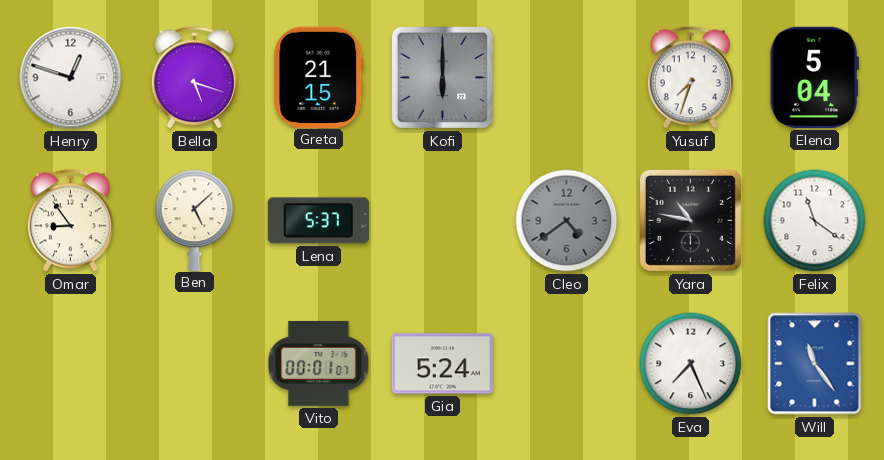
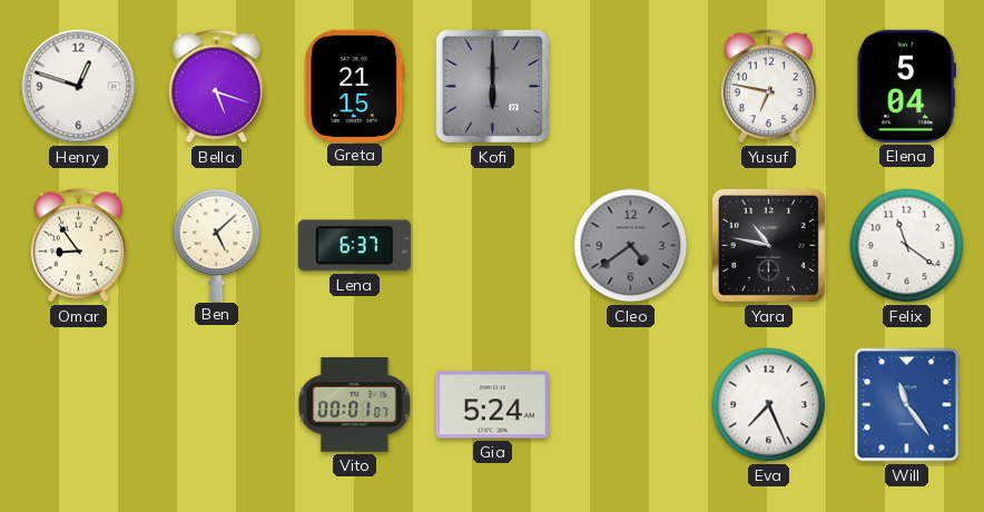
Yusuf: 7:33 -> 6:47 (768, 87)
Lena: 5:37 -> 6:37 (354, 246)
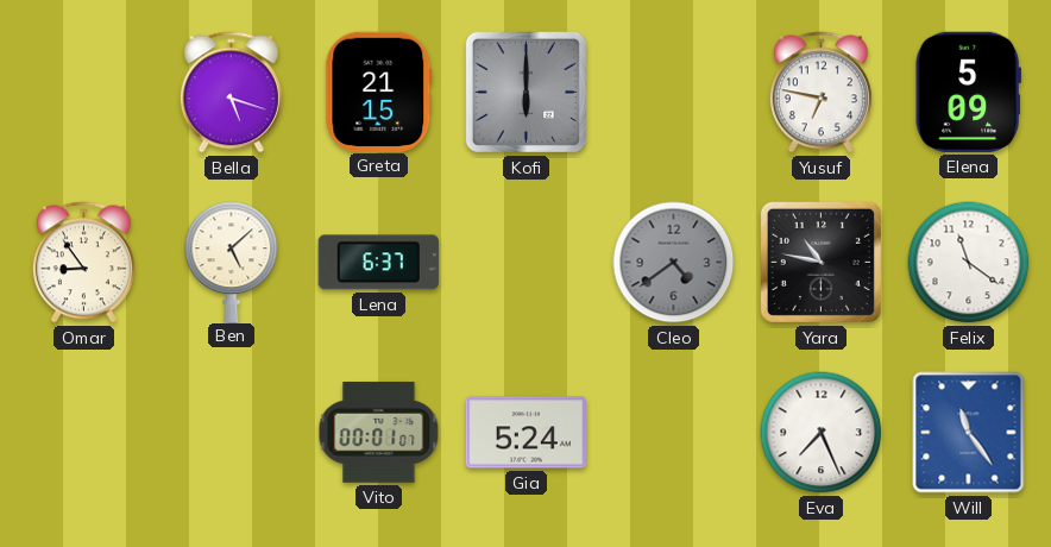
Henry: 12:48 -> none (79, 87)
Elena: 5:04 -> 5:09 (968, 92)
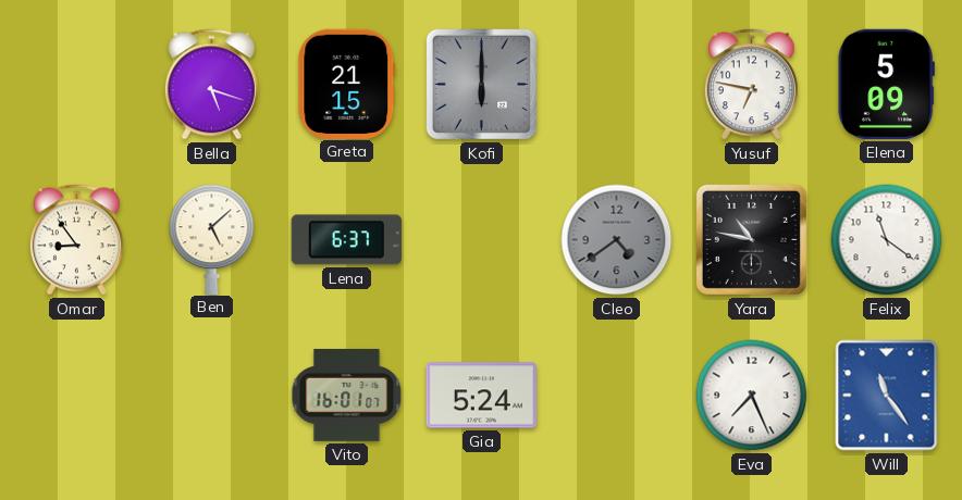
Vito: 00:01 -> 16:01 (347, 395)
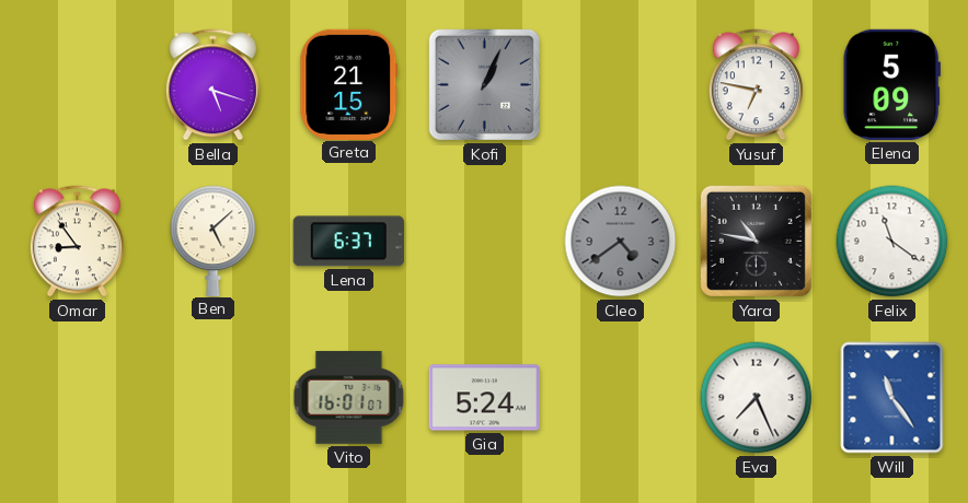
Kofi: 6:00 -> 1:04 (484, 84)
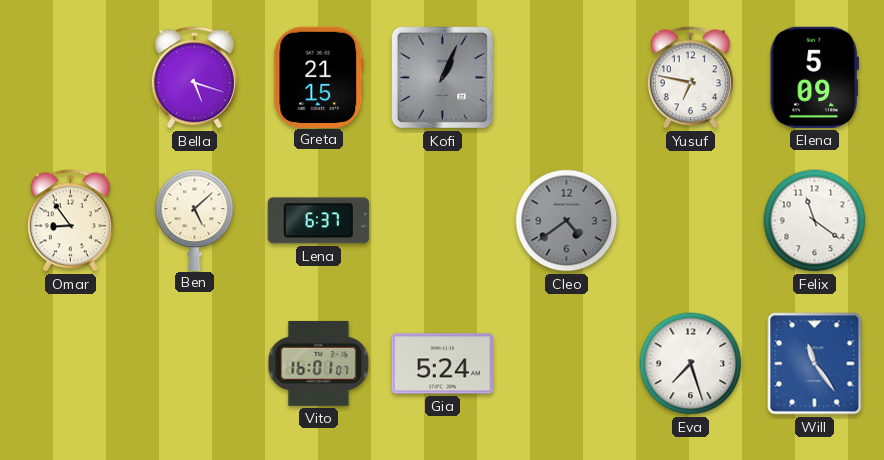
Yara: 10:47 -> none (756, 241)
Eva: 7:26 -> 7:27 (691, 364)
